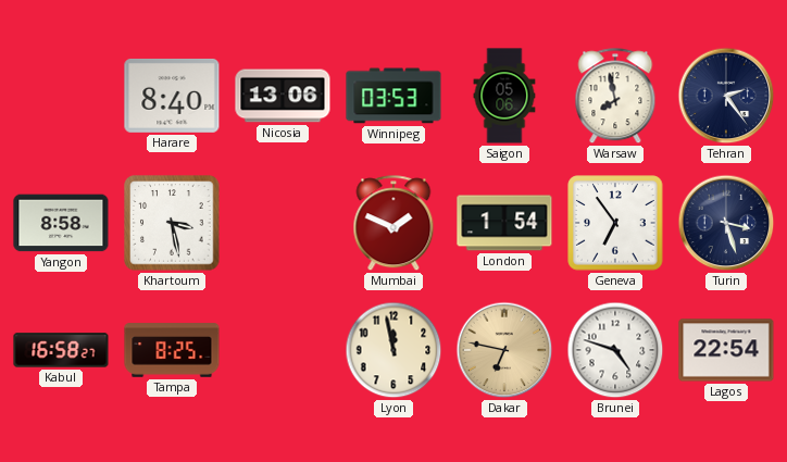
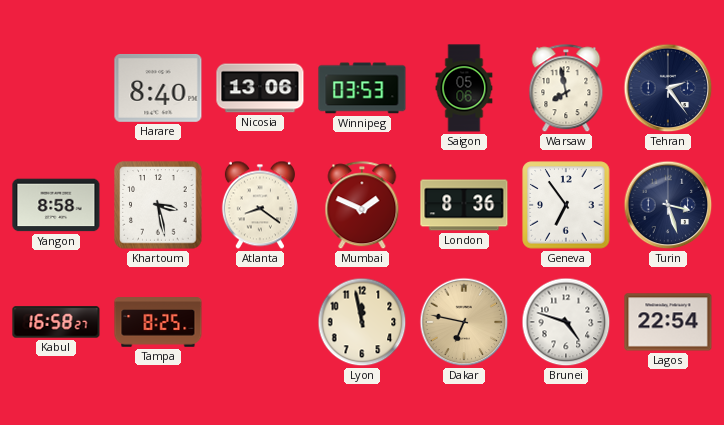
Atlanta: none -> 8:21 (260, 205)
London: 1:54 -> 8:36 (464, 205)
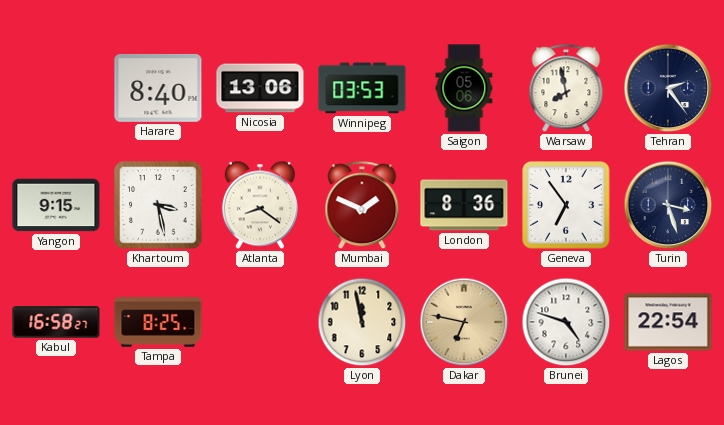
Yangon: 8:58 -> 9:15 (56, 205)
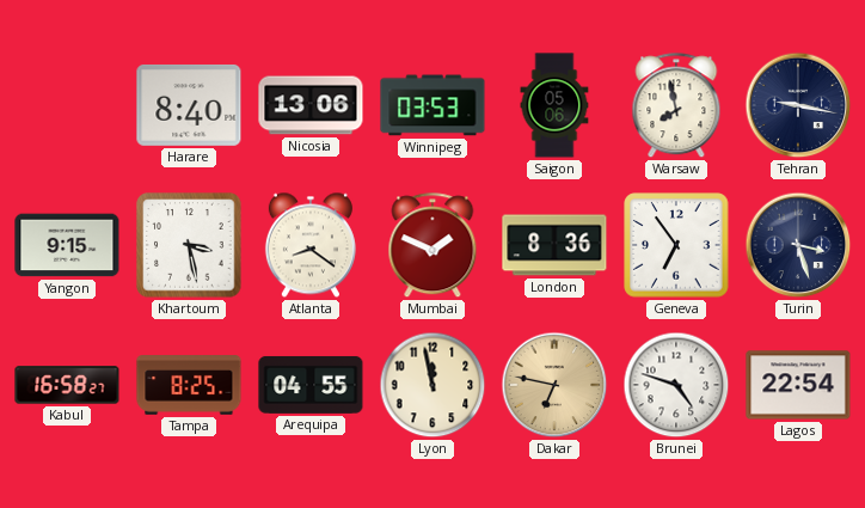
Tehran: 2:24 -> 9:17 (798, 105)
Arequipa: none -> 04:55 (311, 385)
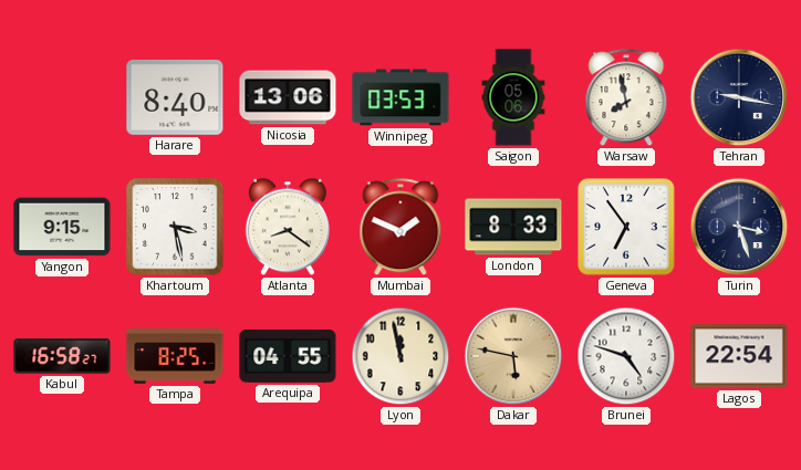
London: 8:36 -> 8:33 (513, 227)
Dakar: 6:47 -> 5:47 (513, 356)
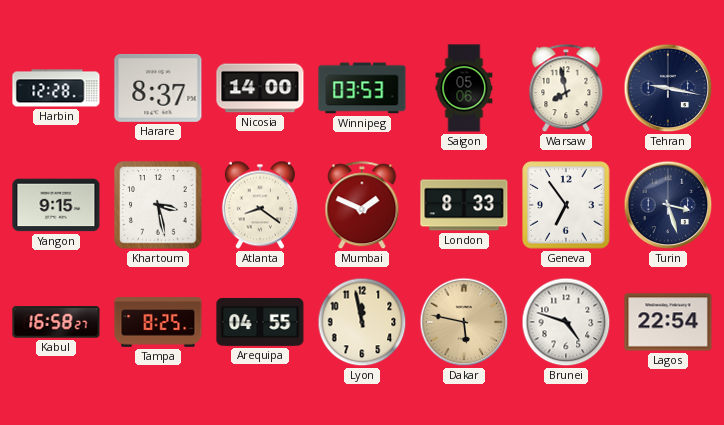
Harbin: none -> 12:28 (56, 88)
Harare: 8:40 -> 8:37 (158, 88)
Nicosia: 13:06 -> 14:00 (260, 88)
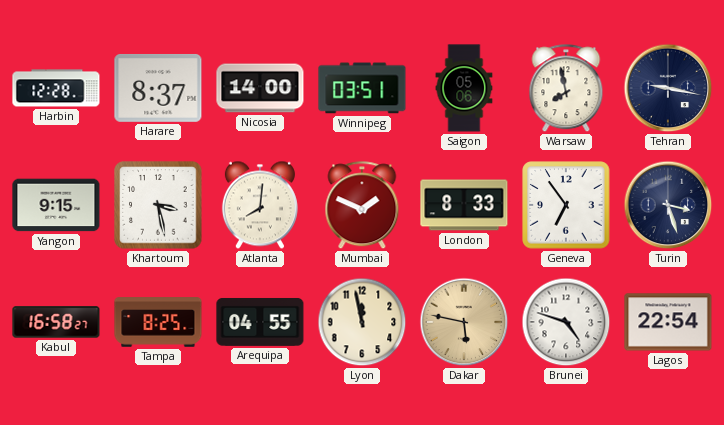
Winnipeg: 03:53 -> 03:51 (362, 88)
Atlanta: 8:21 -> 8:01 (260, 205)
